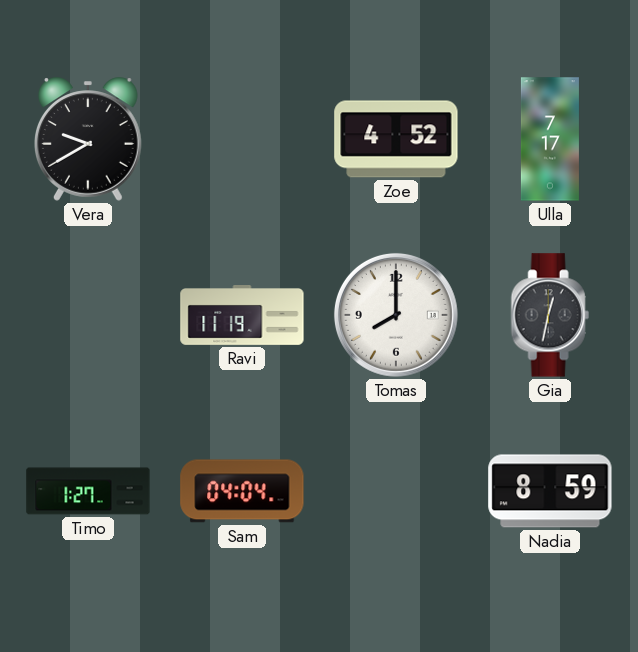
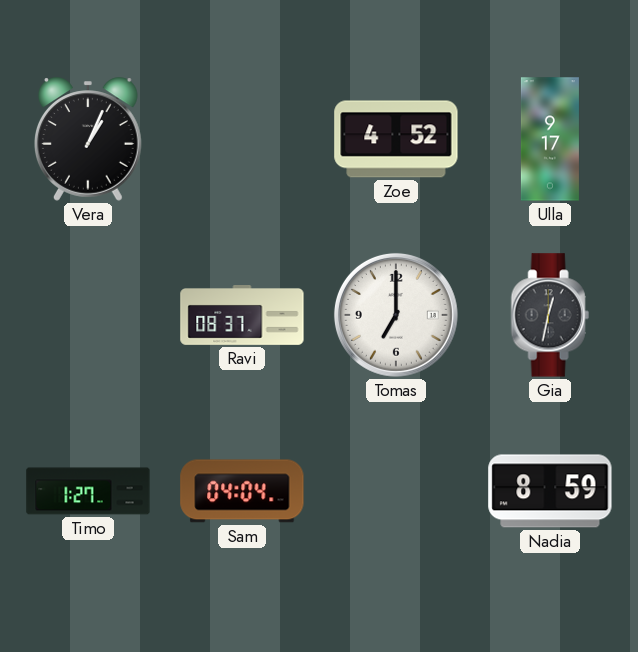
Vera: 9:40 -> 1:04 (89, 139)
Ulla: 7:17 -> 9:17 (550, 139)
Ravi: 11:19 -> 08:37 (242, 316)
Tomas: 8:00 -> 7:00 (396, 315)
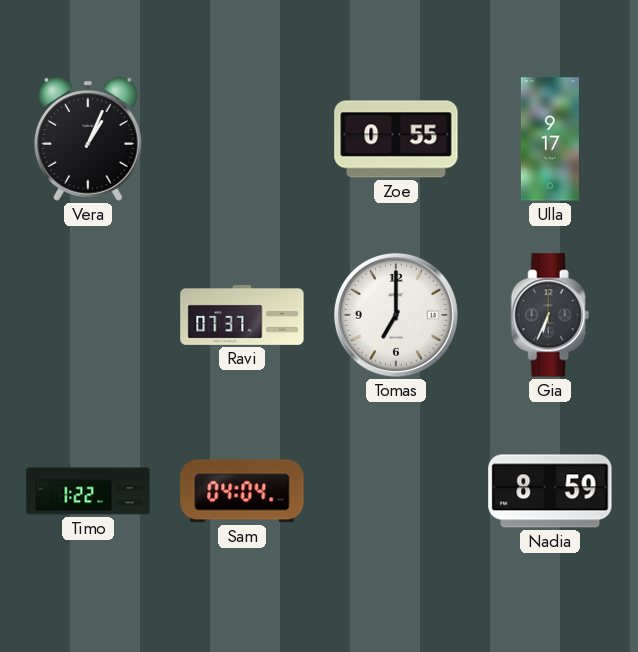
Zoe: 4:52 -> 0:55 (396, 139)
Ravi: 08:37 -> 07:37 (242, 316)
Gia: 12:32 -> 6:34 (550, 315)
Timo: 1:27 -> 1:22 (88, 491)
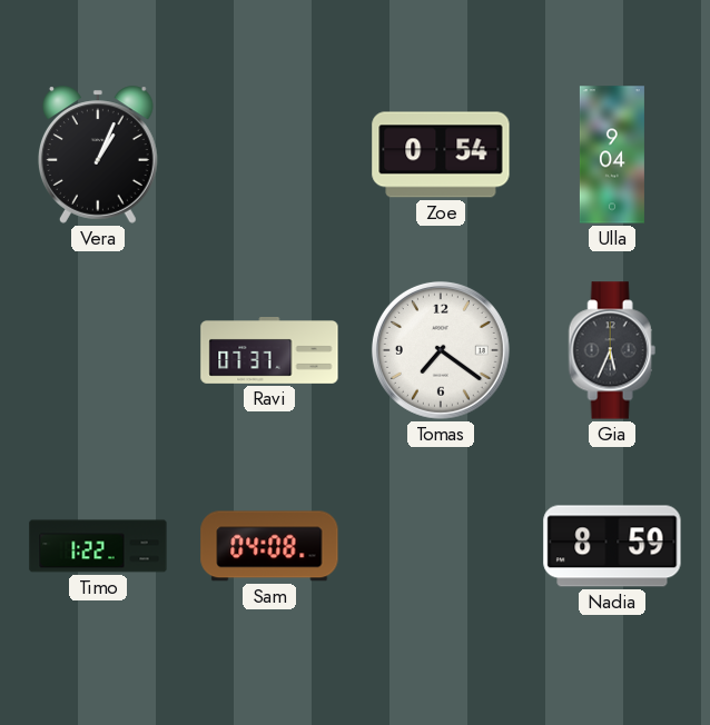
Zoe: 0:55 -> 0:54 (441, 155)
Ulla: 9:17 -> 9:04 (612, 155)
Tomas: 7:00 -> 7:21 (441, 350)
Gia: 6:34 -> 5:34 (612, 350)
Sam: 04:04 -> 04:08 (269, 546)
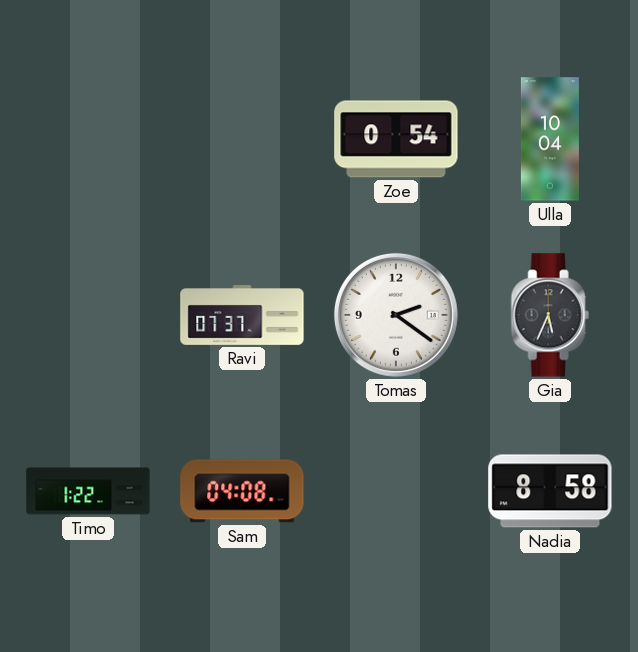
Vera: 1:04 -> none (99, 155)
Ulla: 9:04 -> 10:04 (550, 139)
Tomas: 7:21 -> 2:21 (396, 315)
Nadia: 8:59 -> 8:58 (550, 491)
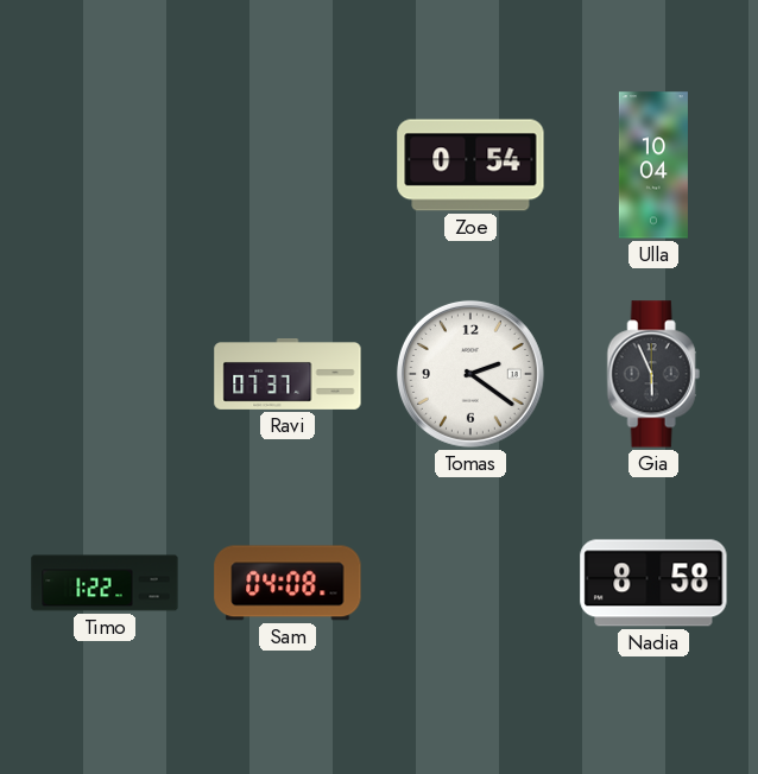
Gia: 5:34 -> 5:56 (653, 374)
